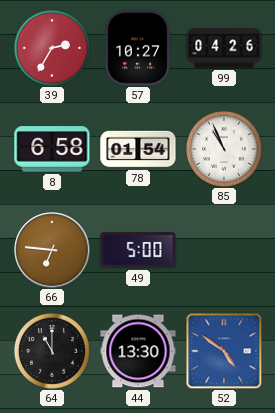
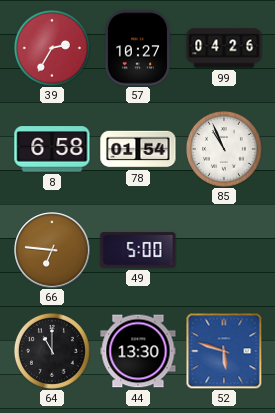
52: 4:51 -> 5:48 (224, 351)
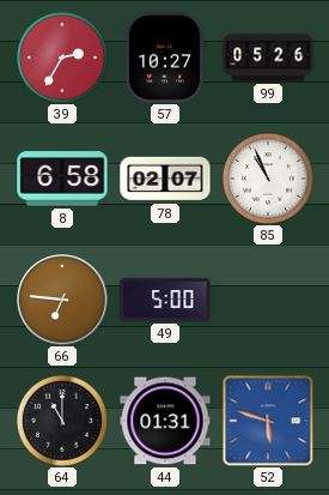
99: 04:26 -> 05:26 (268, 58)
78: 01:54 -> 02:07 (165, 179)
44: 13:30 -> 01:31 (165, 421)
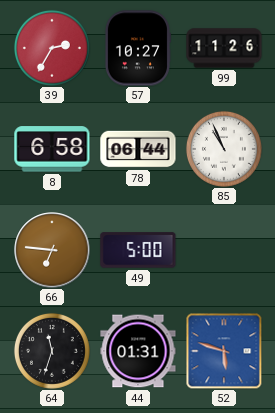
99: 05:26 -> 11:26 (224, 48)
78: 02:07 -> 06:44 (138, 149)
64: 11:00 -> 11:33 (52, 351)
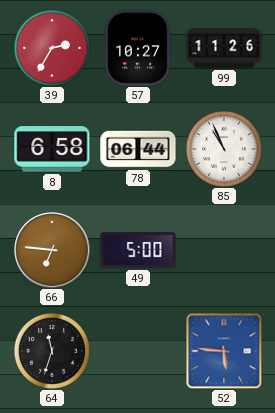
44: 01:31 -> none (138, 351)
52: 5:48 -> 5:46 (224, 351)
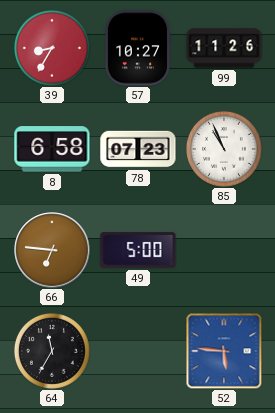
39: 2:35 -> 8:35 (52, 48)
78: 06:44 -> 07:23 (138, 149)
64: 11:33 -> 11:35 (52, 351)
